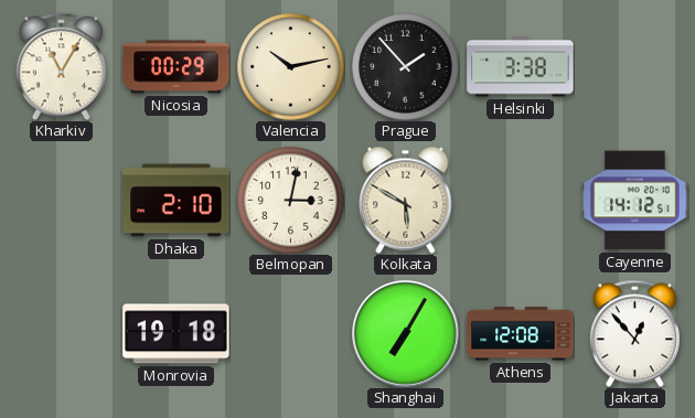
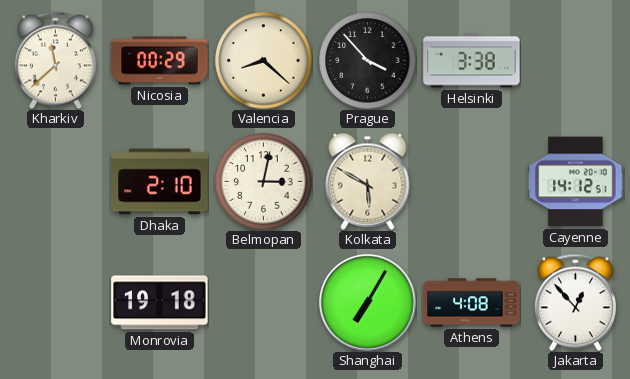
Kharkiv: 11:05 -> 11:38 (55, 60)
Valencia: 10:13 -> 8:22 (264, 61)
Prague: 1:53 -> 3:53 (368, 61)
Athens: 12:08 -> 4:08 (472, 303)
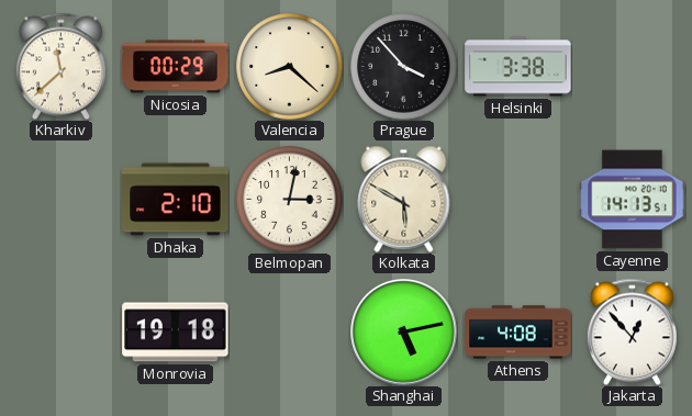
Cayenne: 14:12 -> 14:13 (633, 200)
Shanghai: 7:05 -> 5:13 (404, 333)
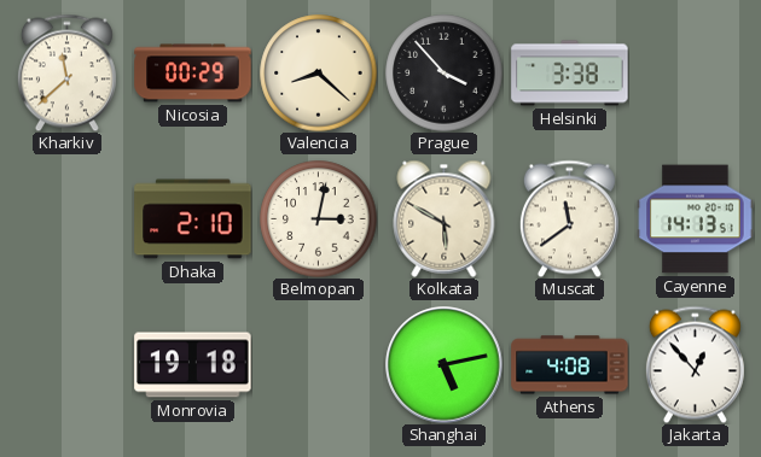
Muscat: none -> 11:39 (569, 218)
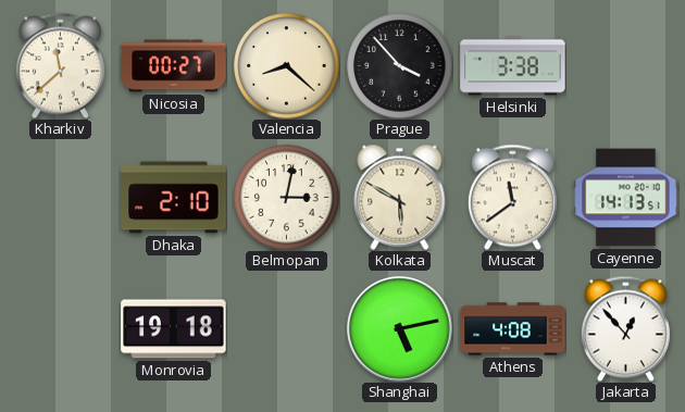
Nicosia: 00:29 -> 00:27 (174, 66)
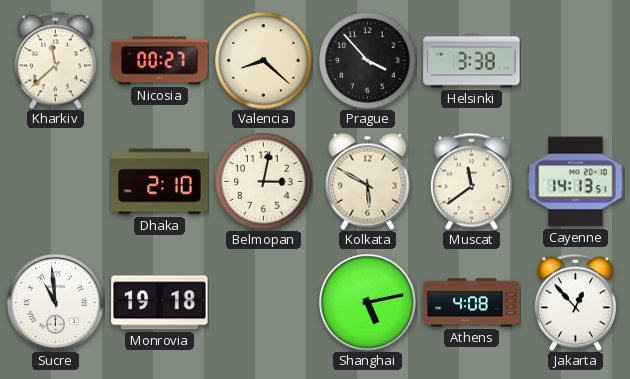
Sucre: none -> 10:59 (56, 303)
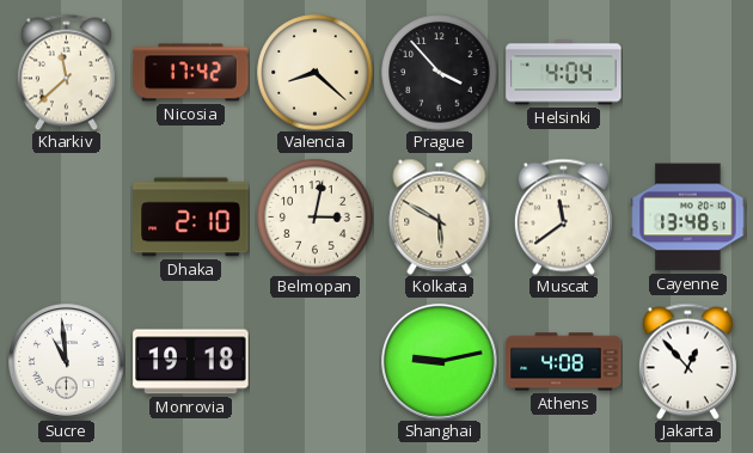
Nicosia: 00:27 -> 17:42 (191, 73)
Helsinki: 3:38 -> 4:04 (564, 73)
Cayenne: 14:13 -> 13:48 (688, 218)
Shanghai: 5:13 -> 9:13 (440, 362)
